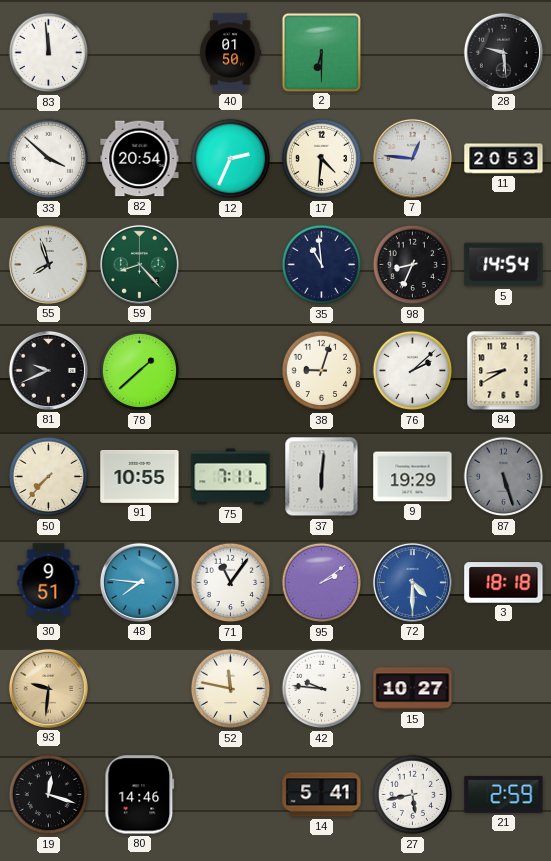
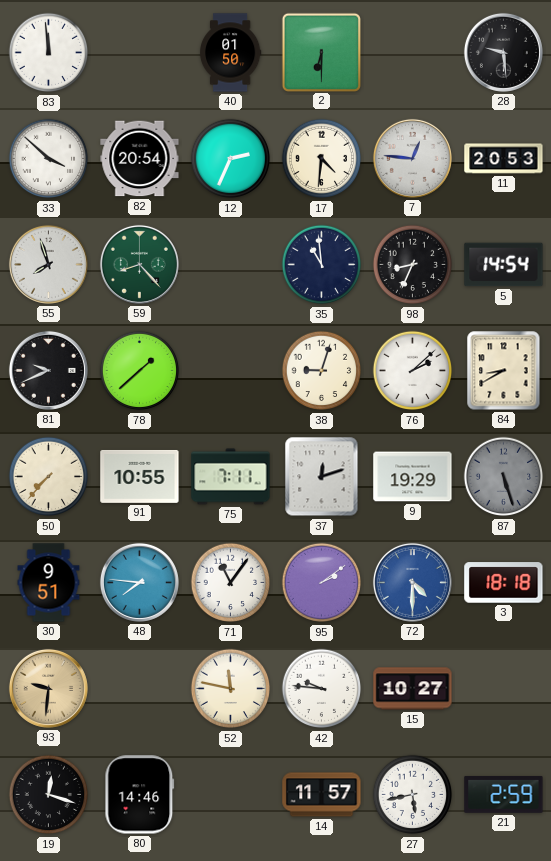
37: 6:01 -> 12:12 (322, 477)
14: 5:41 -> 11:57 (322, 795)
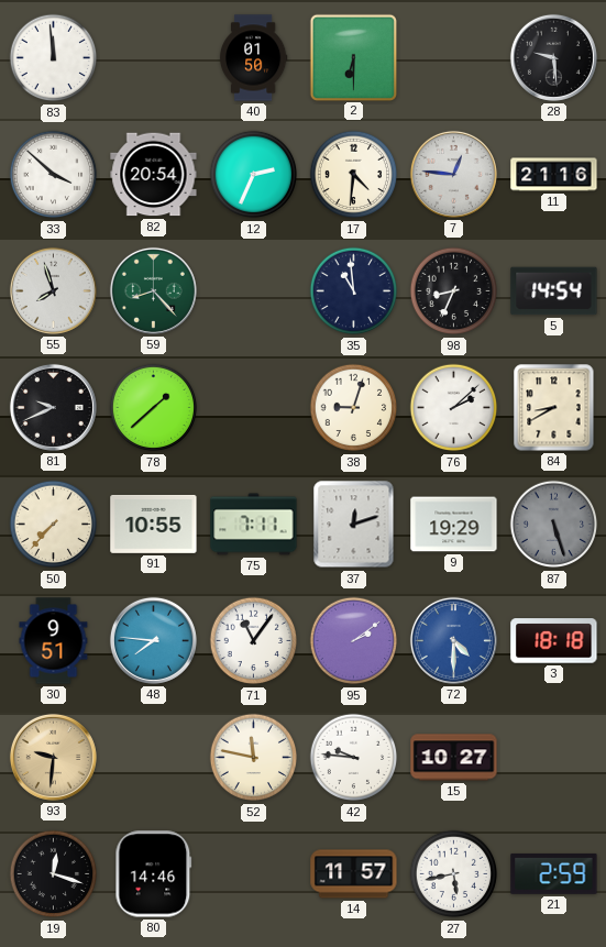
11: 20:53 -> 21:16 (554, 175)
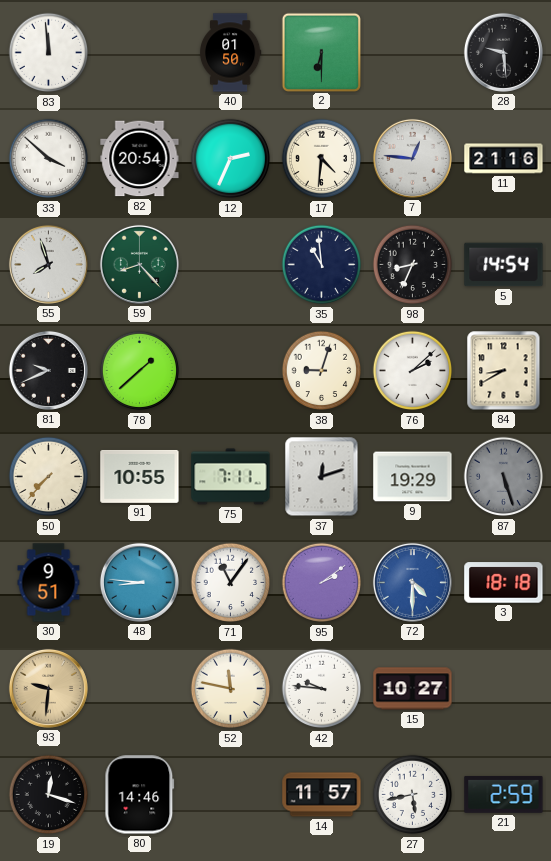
48: 7:46 -> 8:46 (139, 582)
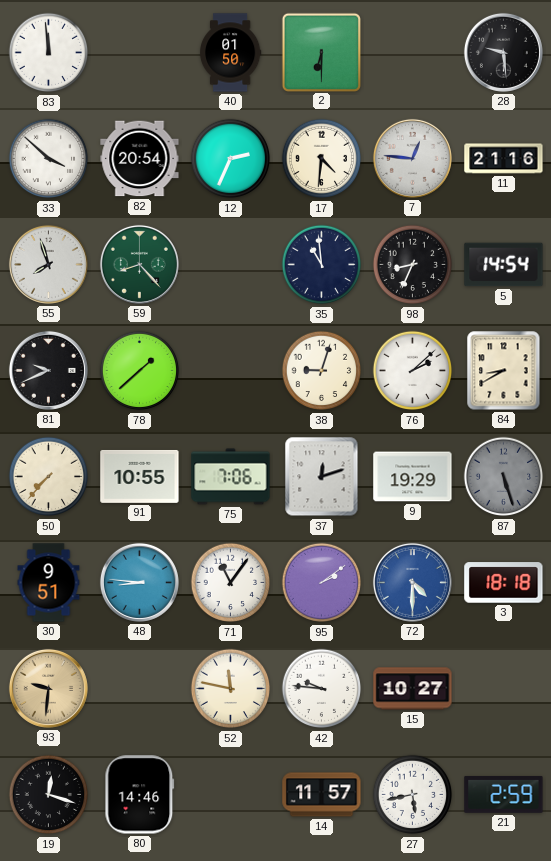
75: 7:11 -> 7:06 (231, 477)
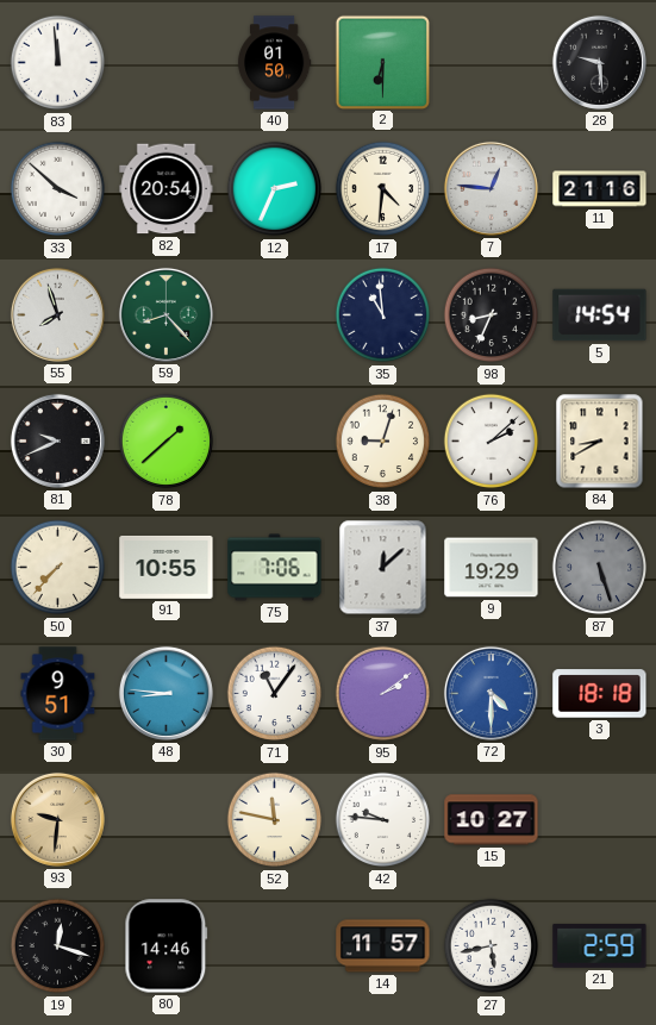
37: 12:12 -> 12:08 (383, 568)
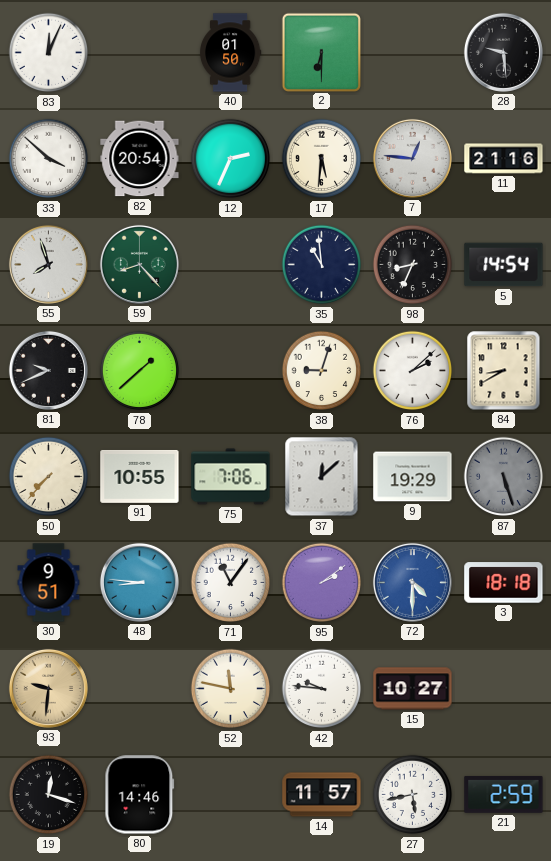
83: 11:59 -> 12:04 (49, 53)
17: 4:31 -> 5:31 (322, 159)
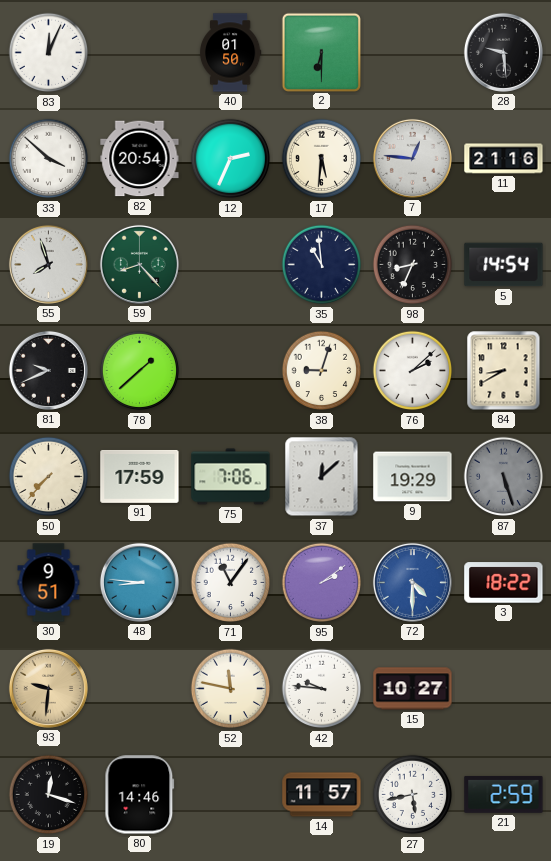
91: 10:55 -> 17:59 (140, 476)
3: 18:18 -> 18:22 (504, 583)
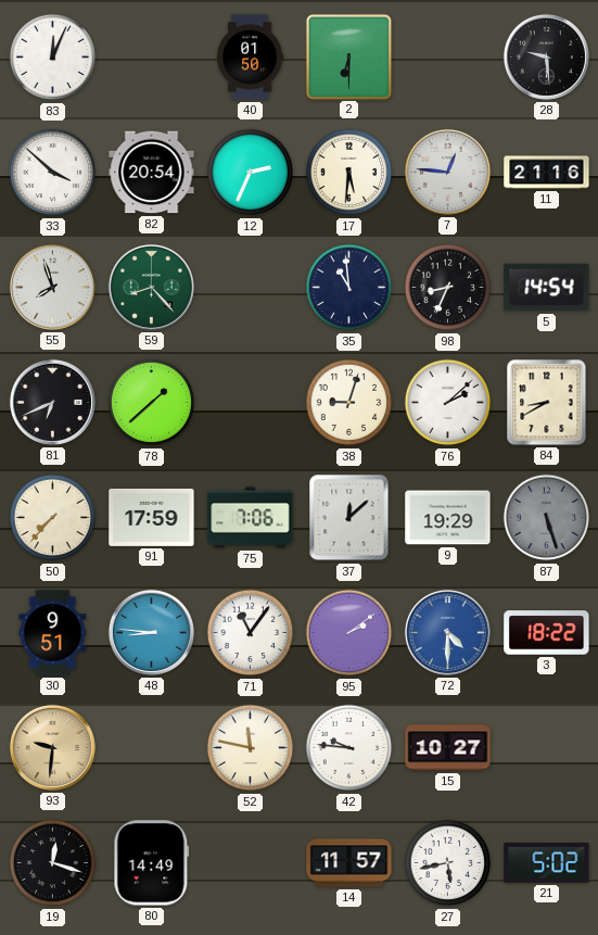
81: 9:41 -> 6:41 (52, 402)
80: 14:46 -> 14:49 (152, 863)
21: 2:59 -> 5:02 (547, 862)
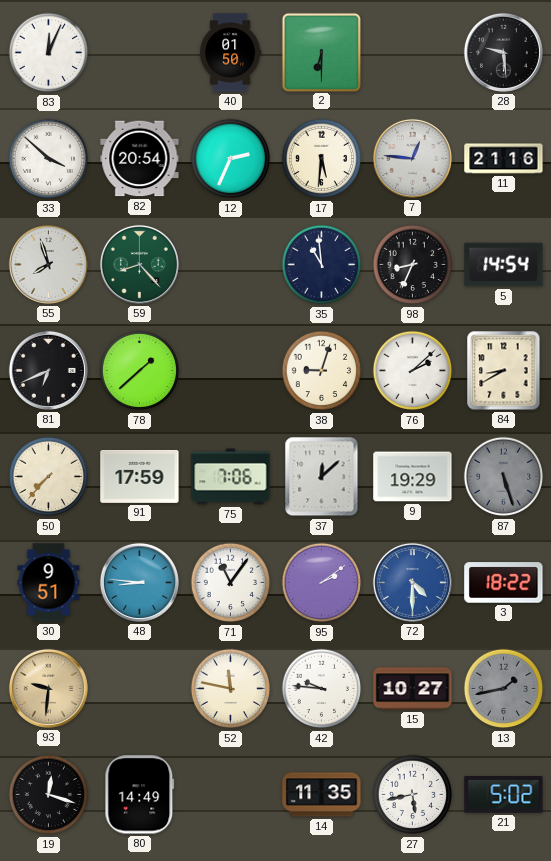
13: none -> 1:43 (504, 689)
14: 11:57 -> 11:35 (322, 795)
